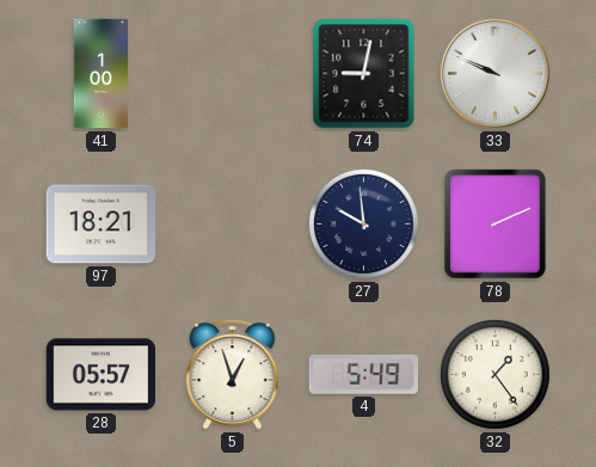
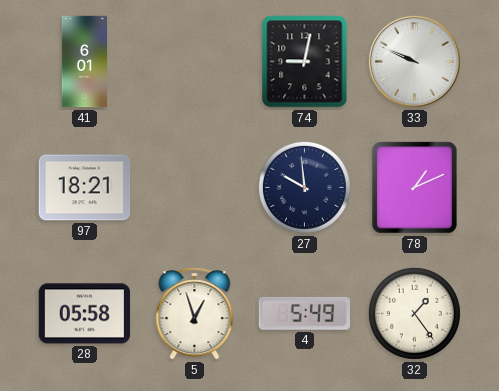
41: 1:00 -> 6:01 (85, 62)
78: 2:11 -> 1:11 (415, 188)
28: 05:57 -> 05:58 (85, 314)
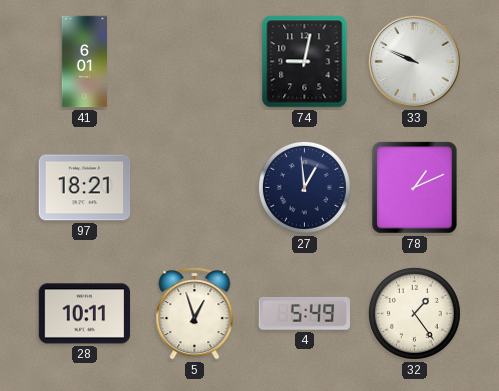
27: 9:59 -> 12:59 (304, 187)
28: 05:58 -> 10:11 (85, 314)
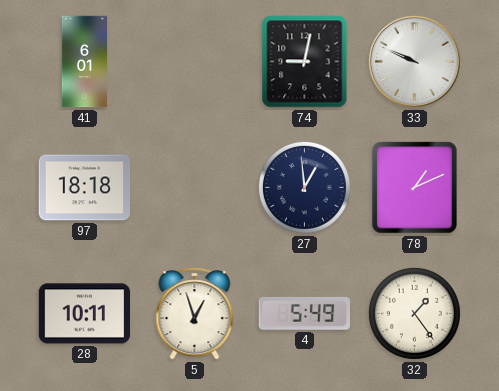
97: 18:21 -> 18:18 (85, 188)
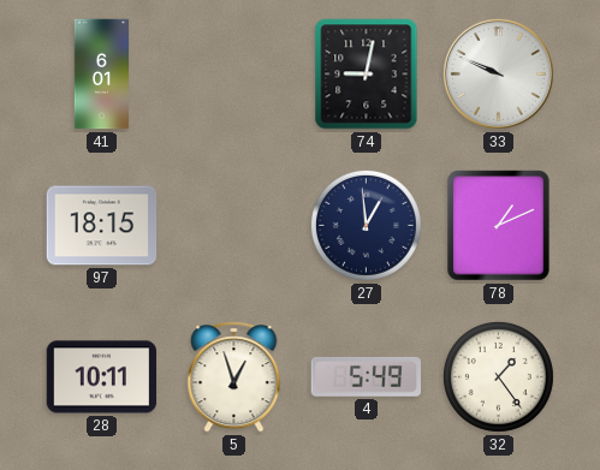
97: 18:18 -> 18:15 (102, 226)
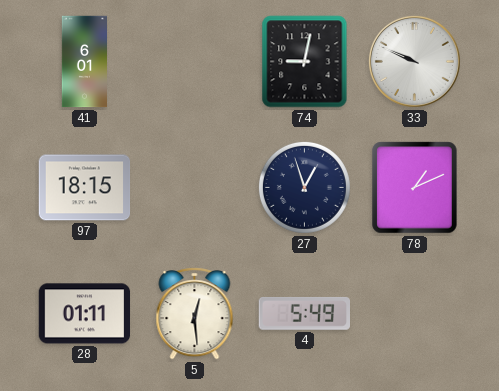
27: 12:59 -> 12:57 (304, 187)
28: 10:11 -> 01:11 (85, 314)
5: 12:57 -> 12:29 (195, 314)
32: 1:24 -> none (498, 376)
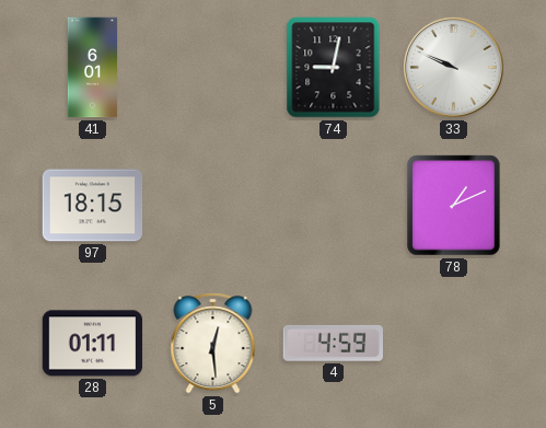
27: 12:57 -> none (304, 187)
4: 5:49 -> 4:59 (333, 344)
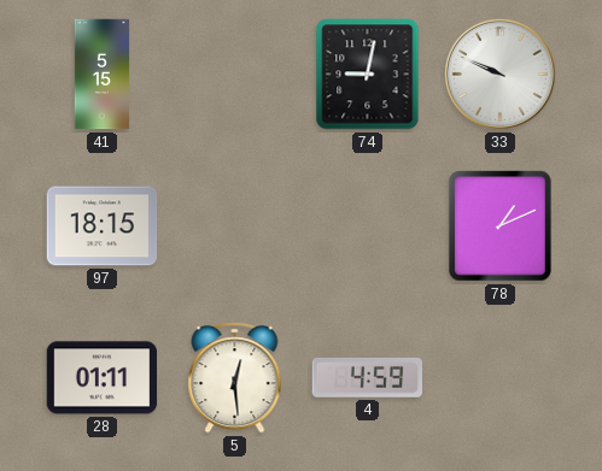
41: 6:01 -> 5:15 (103, 75)
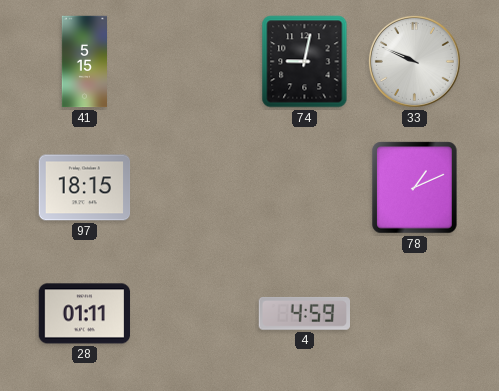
5: 12:29 -> none (235, 378)
